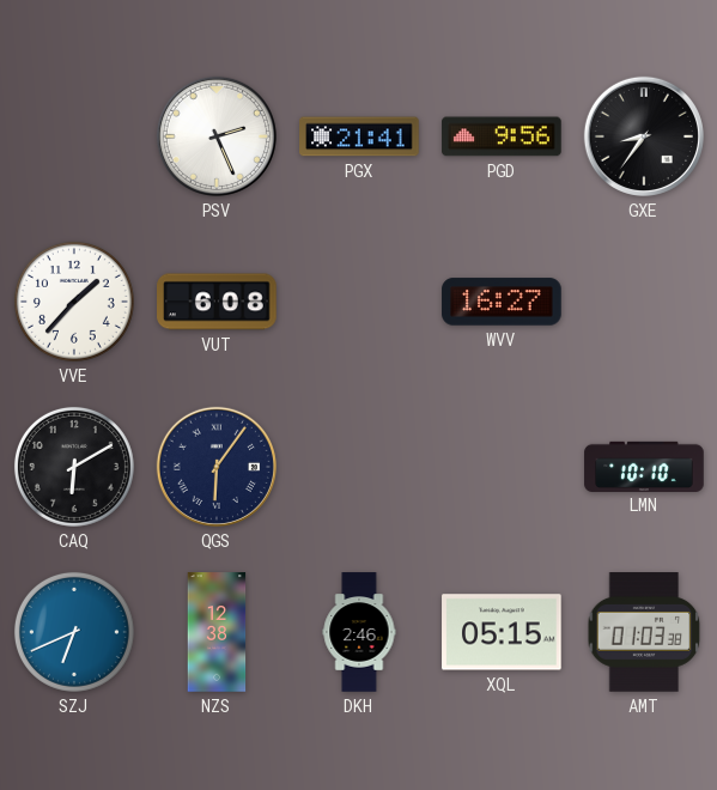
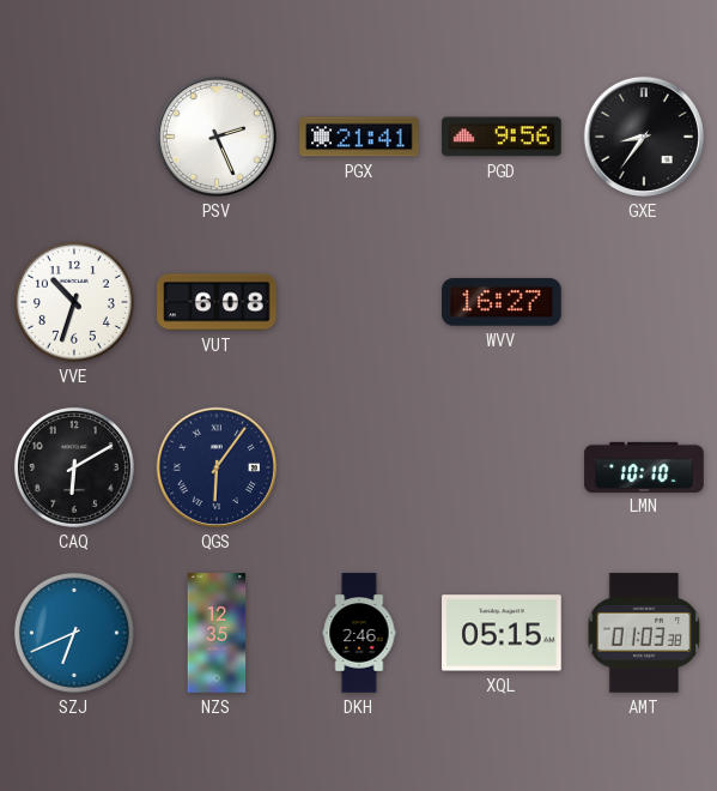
VVE: 1:37 -> 10:33 (74, 302)
NZS: 12:38 -> 12:35 (217, 633)
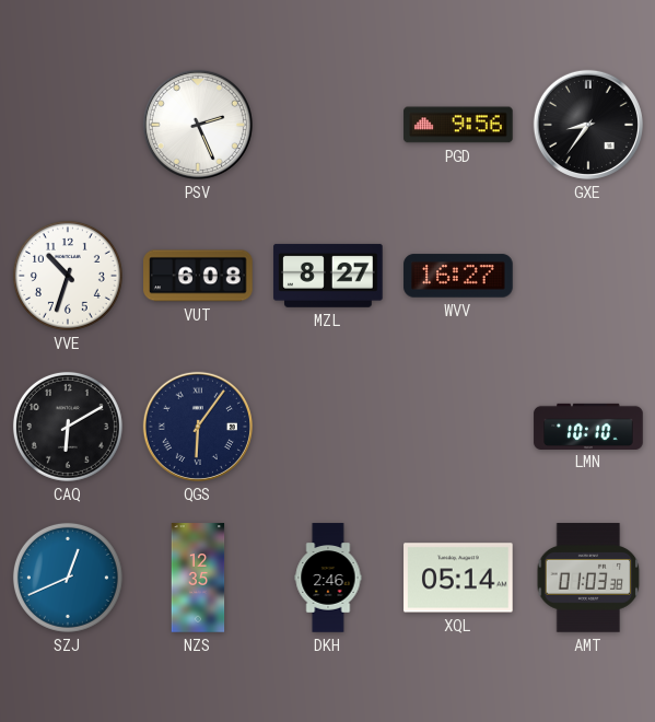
PGX: 21:41 -> none (359, 137)
MZL: none -> 8:27 (328, 276)
SZJ: 6:41 -> 12:41 (68, 578)
XQL: 05:15 -> 05:14 (458, 578)
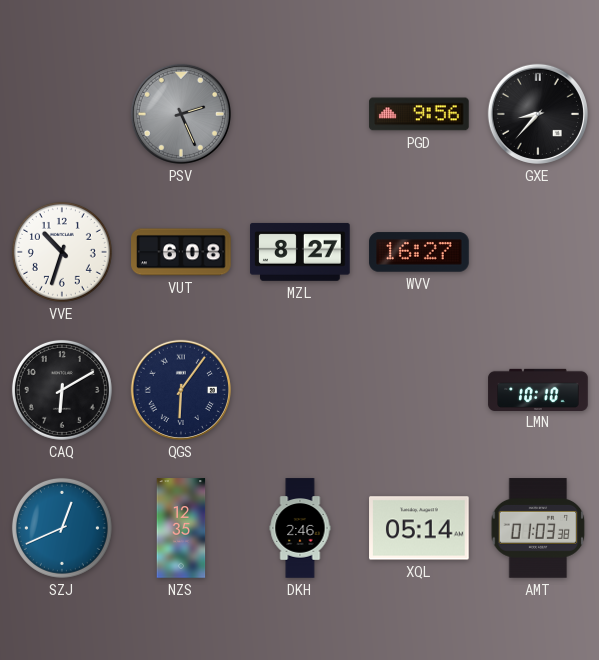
PSV dial: white -> grey (181, 114)
GXE: 8:36 -> 8:37 (538, 114)
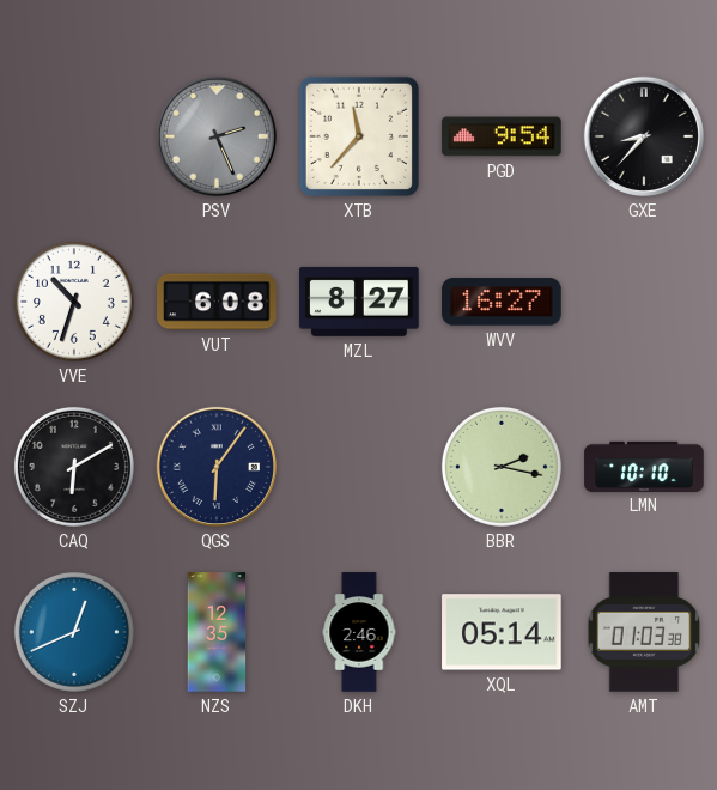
XTB: none -> 11:37 (359, 136)
PGD: 9:56 -> 9:54 (502, 136)
BBR: none -> 2:17 (502, 467)
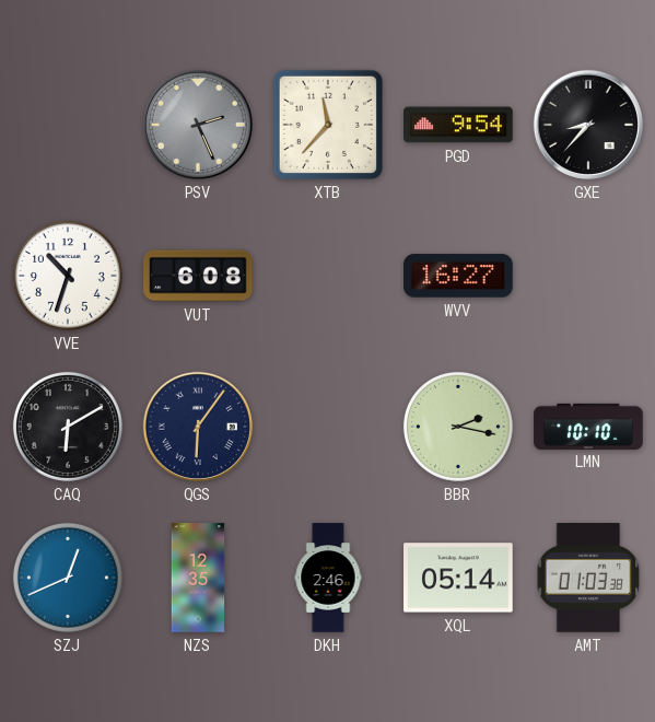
MZL: 8:27 -> none (359, 302)
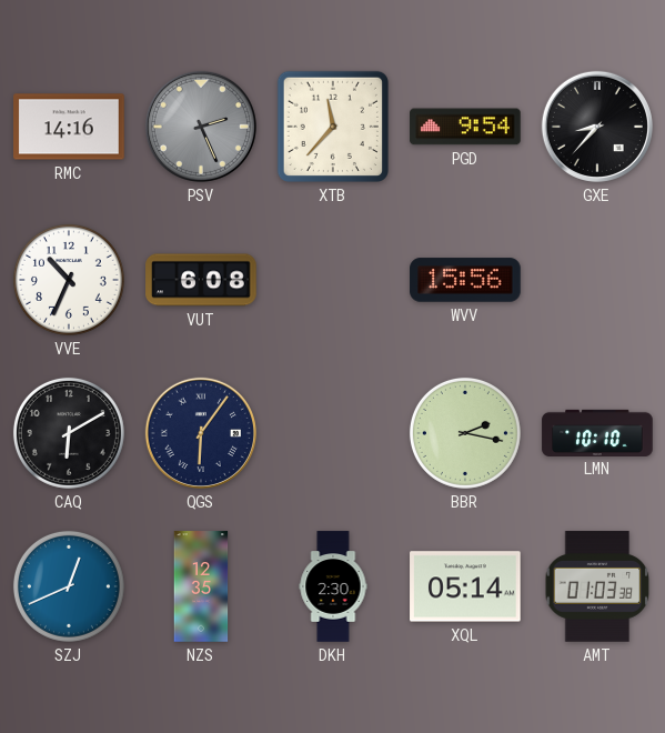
RMC: none -> 14:16 (69, 127)
VVE: 10:33 -> 10:34 (69, 280)
WVV: 16:27 -> 15:56 (465, 280)
DKH: 2:46 -> 2:30 (333, 586)
